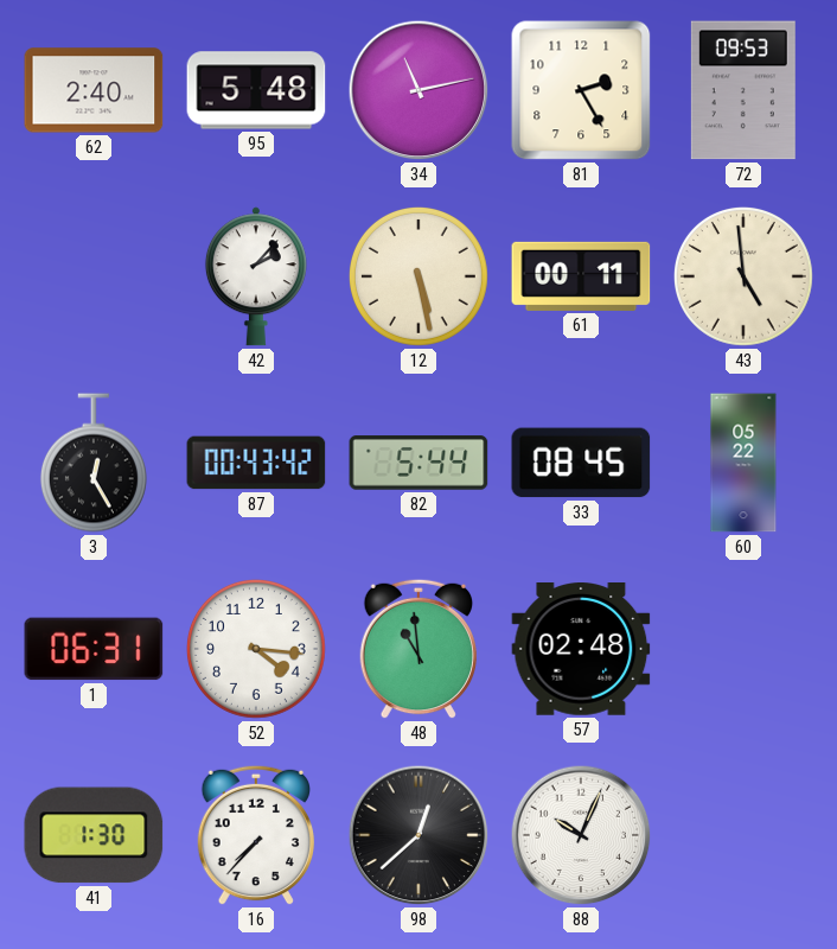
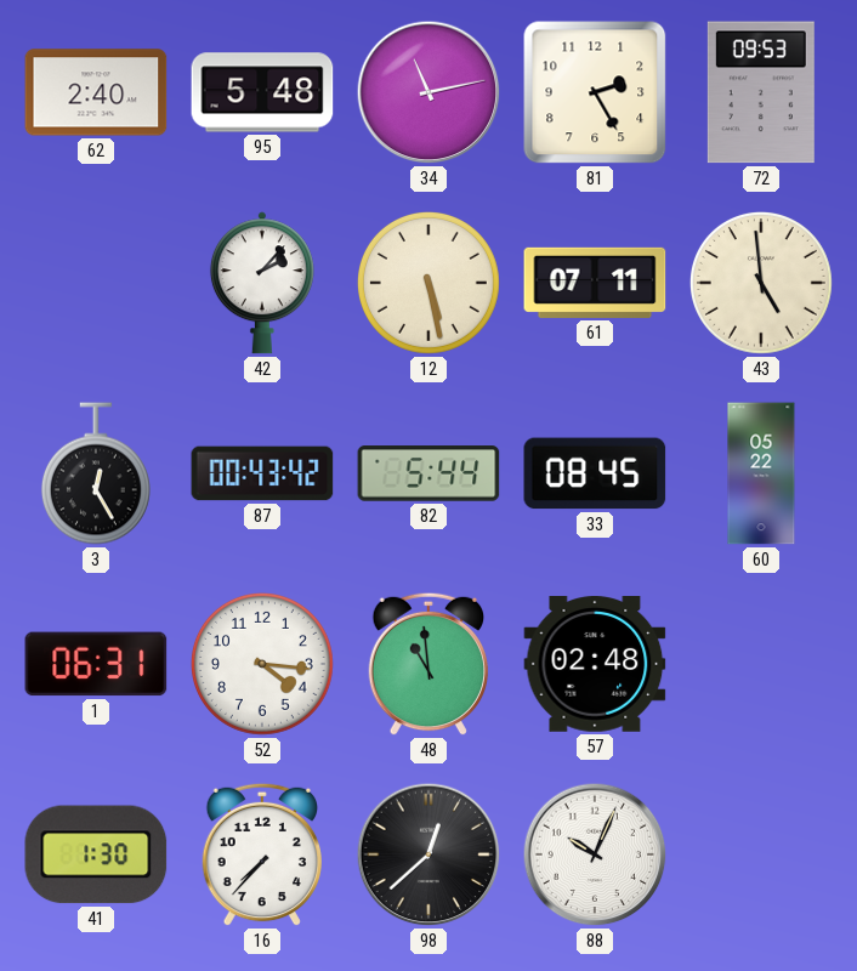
61: 00:11 -> 07:11 (595, 283)
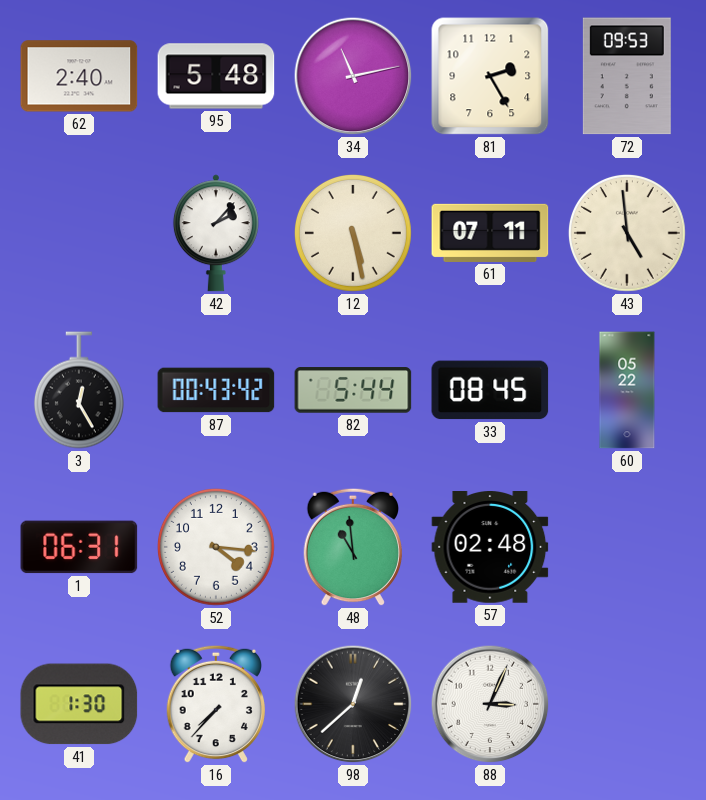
88: 10:04 -> 3:04 (490, 704)
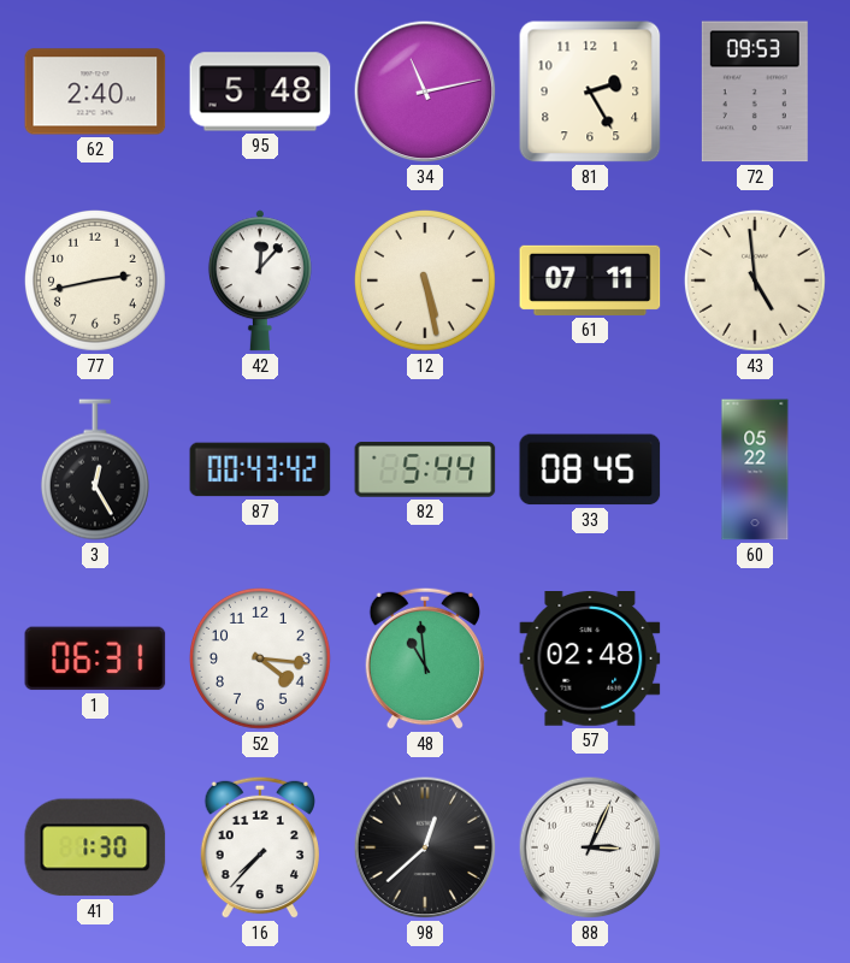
77: none -> 2:43 (95, 280)
42: 2:07 -> 12:07 (260, 280)
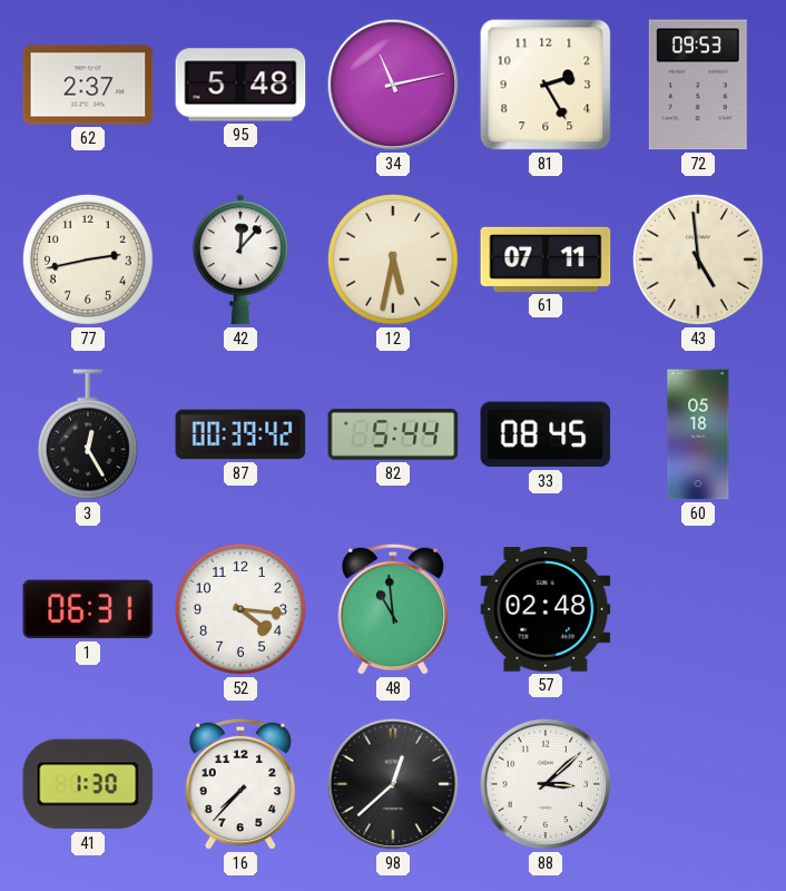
62: 2:40 -> 2:37 (88, 85)
12: 5:28 -> 5:32 (393, 260)
87: 00:43 -> 00:39 (240, 434)
60: 05:22 -> 05:18 (698, 434)
88: 3:04 -> 3:08 (546, 784)
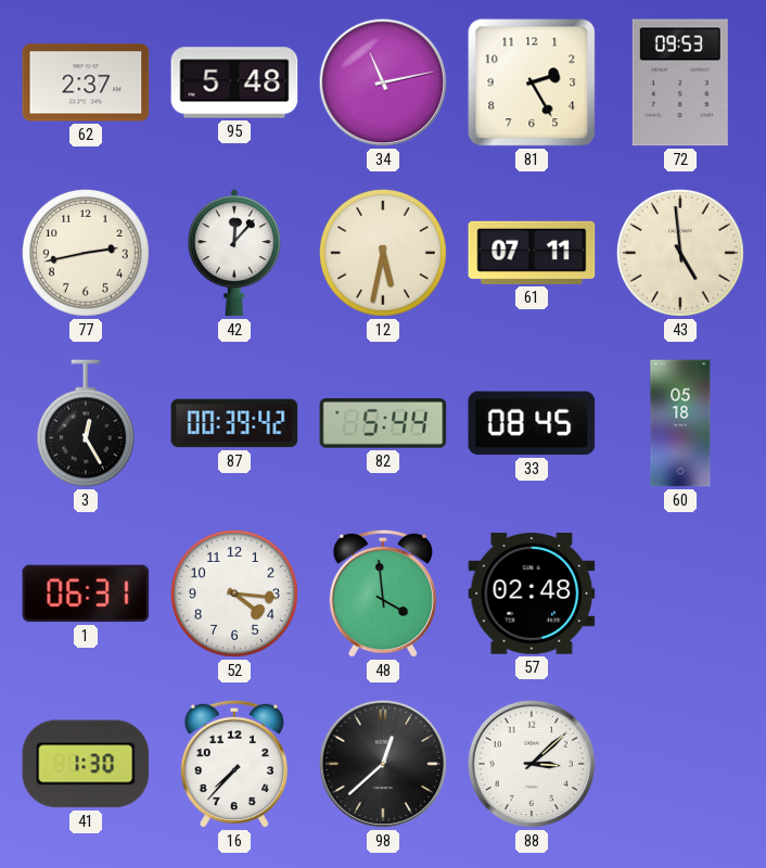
48: 10:59 -> 3:59 (382, 593)
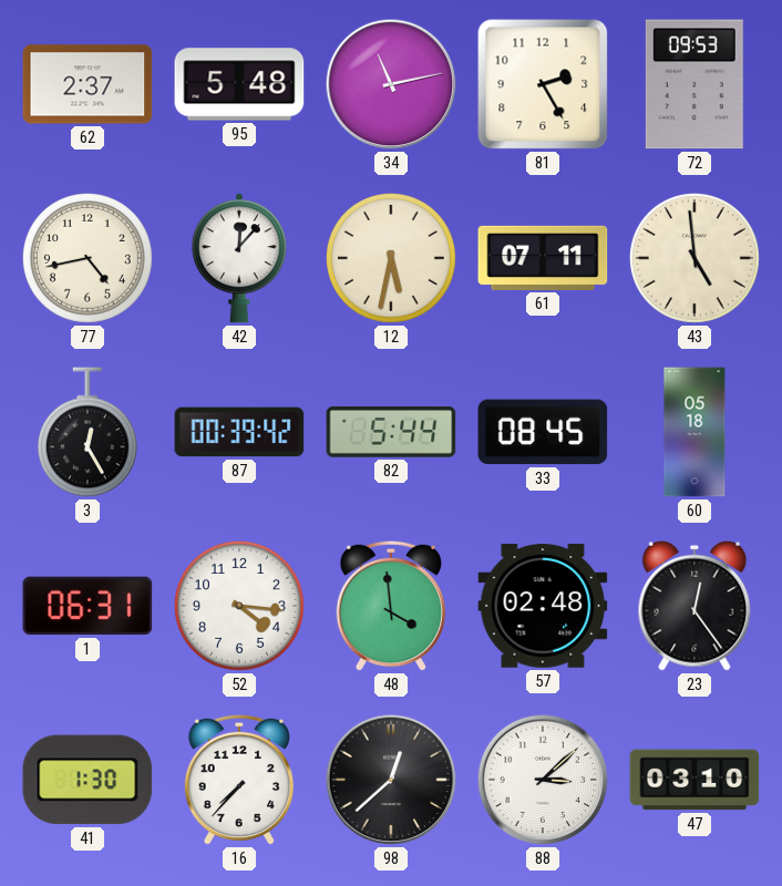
77: 2:43 -> 4:43 (88, 258)
23: none -> 12:24 (694, 606)
47: none -> 03:10 (694, 780)
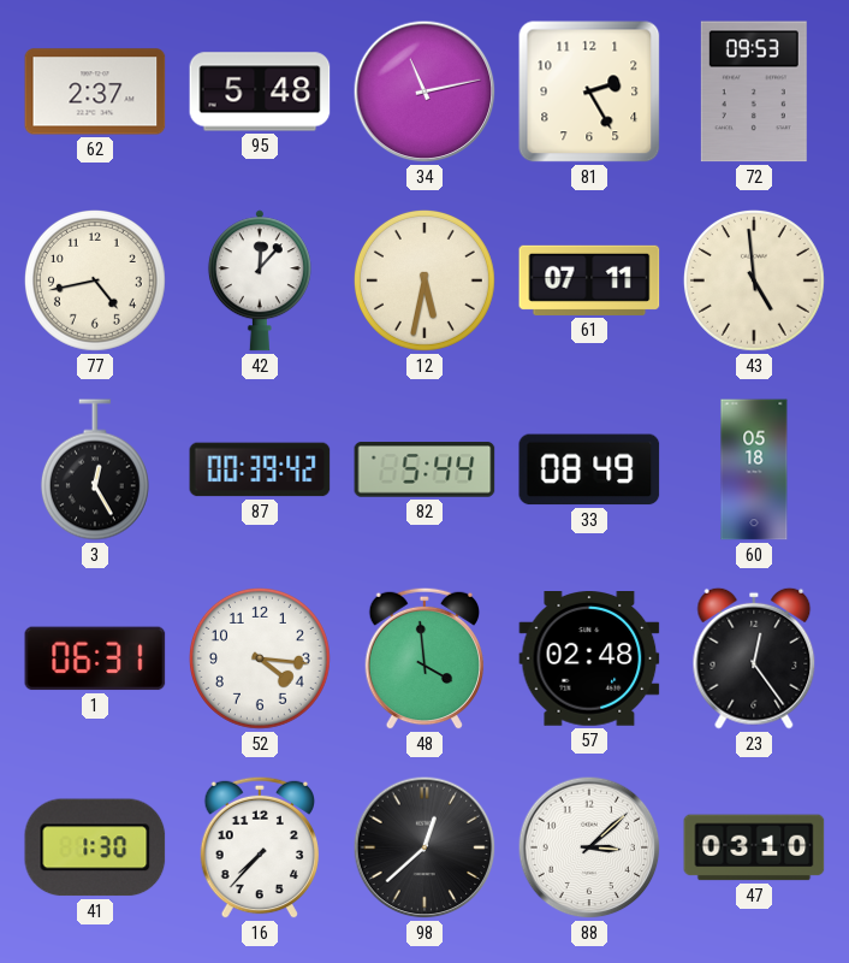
33: 08:45 -> 08:49 (589, 469)
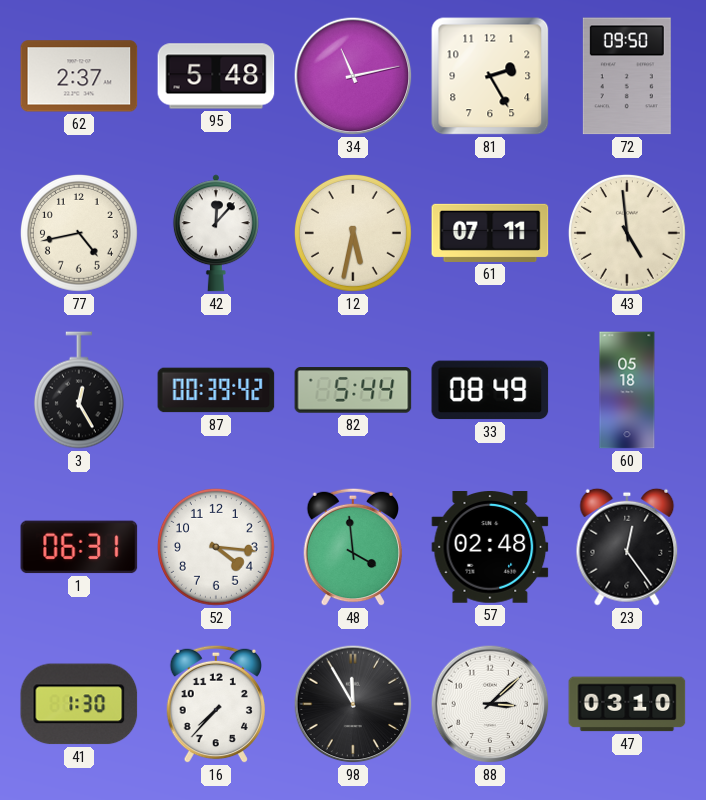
72: 09:53 -> 09:50 (627, 76)
98: 12:38 -> 11:55 (353, 704)
